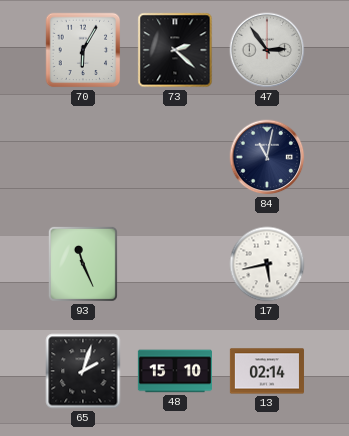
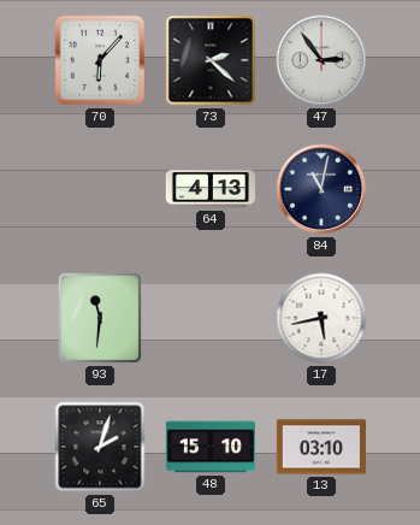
70: 6:05 -> 6:07 (100, 60)
64: none -> 4:13 (211, 189)
93: 11:26 -> 11:31 (100, 318)
13: 02:14 -> 03:10 (321, 447)
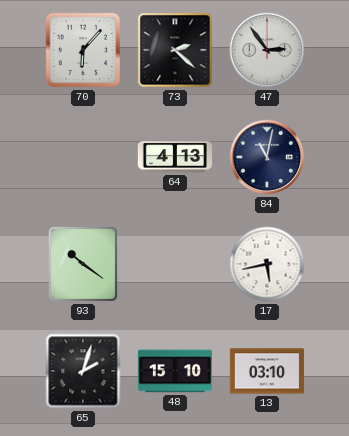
93: 11:31 -> 10:21 (83, 264)
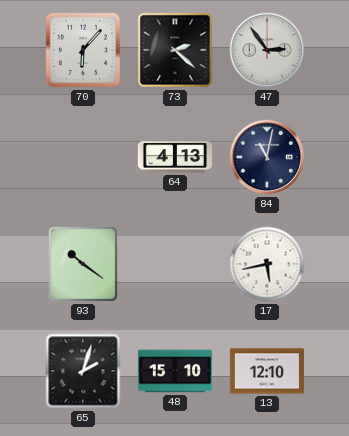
13: 03:10 -> 12:10 (267, 371)
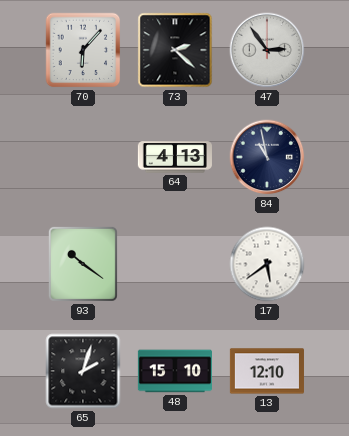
84: 11:02 -> 10:58 (267, 157)
17: 5:43 -> 5:39 (267, 264)
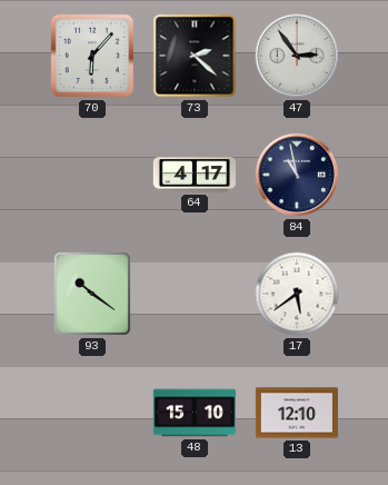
64: 4:13 -> 4:17 (195, 175)
65: 2:03 -> none (83, 371)
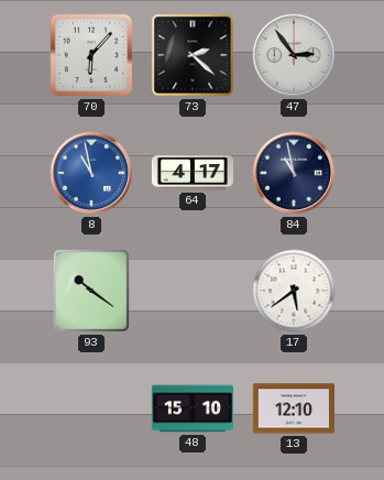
8: none -> 10:58 (91, 173)
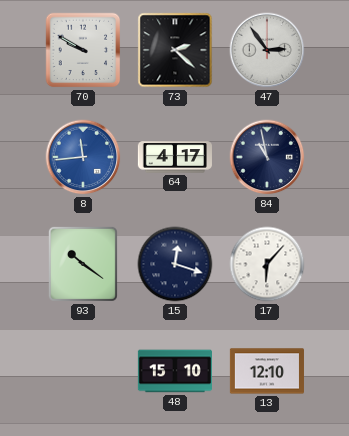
70: 6:07 -> 9:50 (83, 50)
8: 10:58 -> 11:44 (83, 157)
15: none -> 12:18 (175, 264)
17: 5:39 -> 6:07 (267, 264)
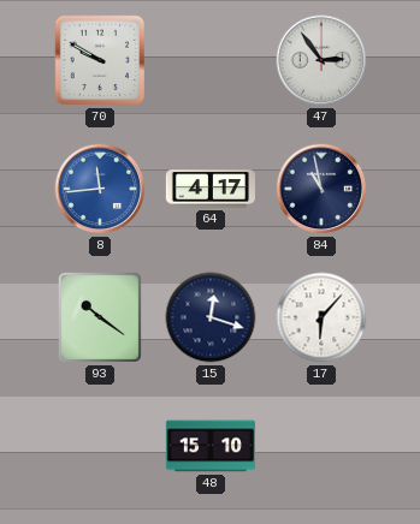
73: 2:22 -> none (175, 50)
13: 12:10 -> none (267, 371)
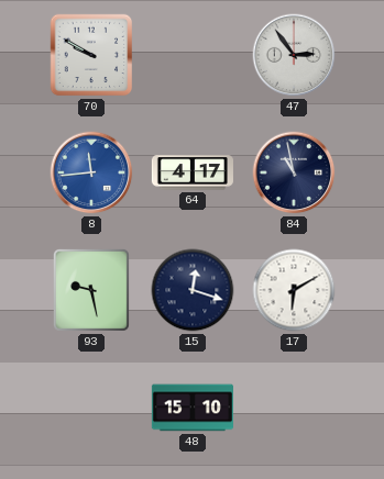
93: 10:21 -> 9:28 (91, 290)
17: 6:07 -> 6:10 (294, 290)
